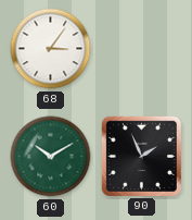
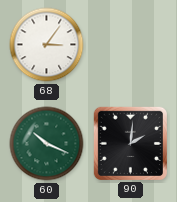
60: 10:10 -> 10:19 (47, 144)
90: 1:56 -> 2:01 (130, 143)
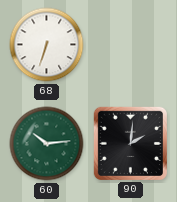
68: 3:06 -> 6:33 (47, 45)
60: 10:19 -> 10:14 (47, 144)
